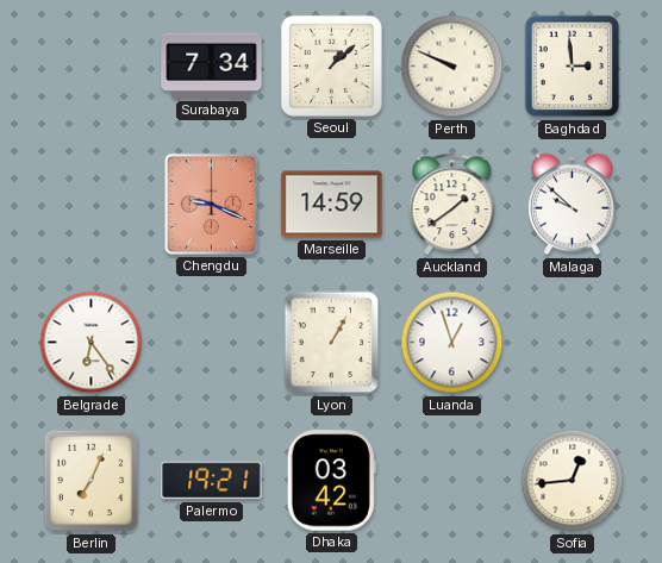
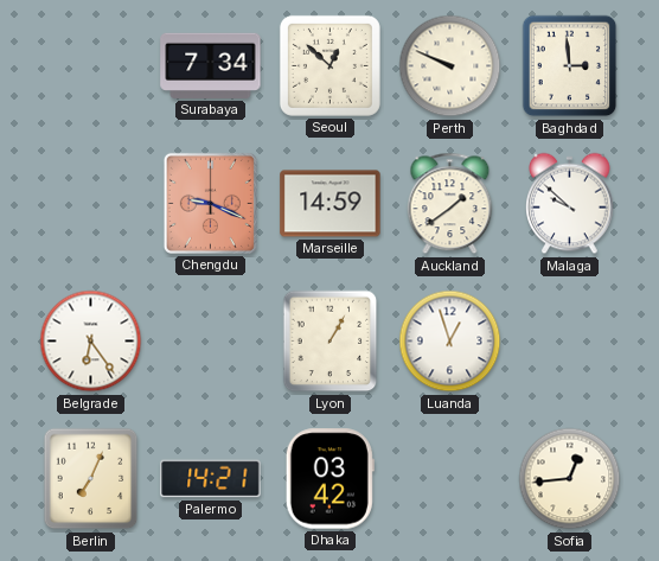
Seoul: 1:08 -> 12:52 (329, 65)
Palermo: 19:21 -> 14:21 (211, 479)
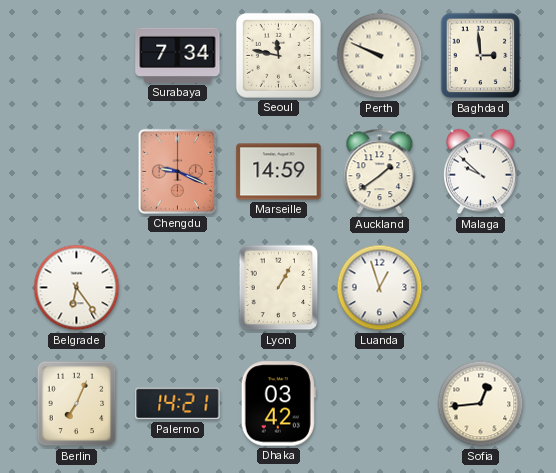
Seoul: 12:52 -> 11:47 (278, 55)
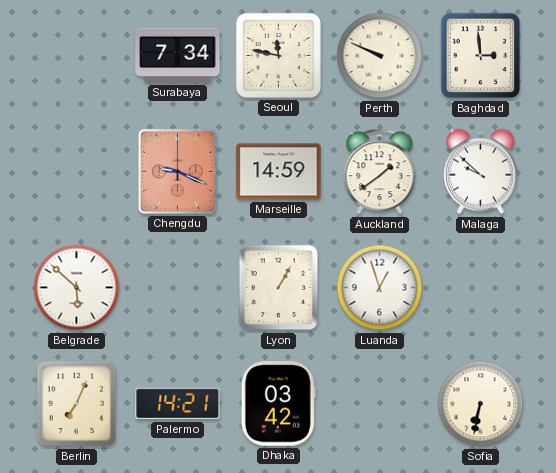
Belgrade: 6:24 -> 5:52 (77, 288)
Sofia: 12:44 -> 6:32 (481, 404)
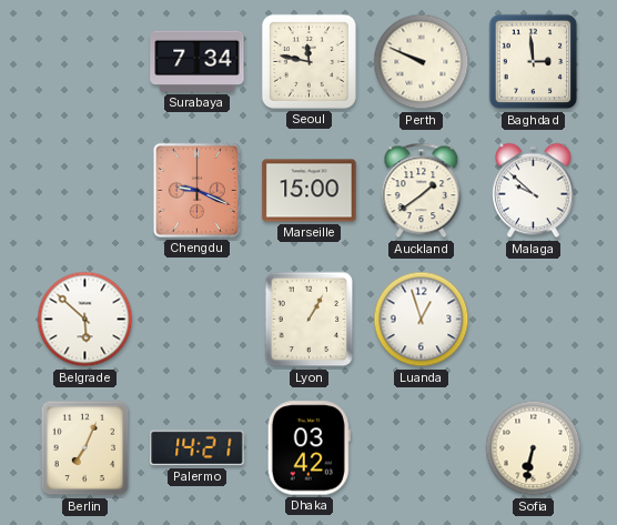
Marseille: 14:59 -> 15:00 (310, 191)
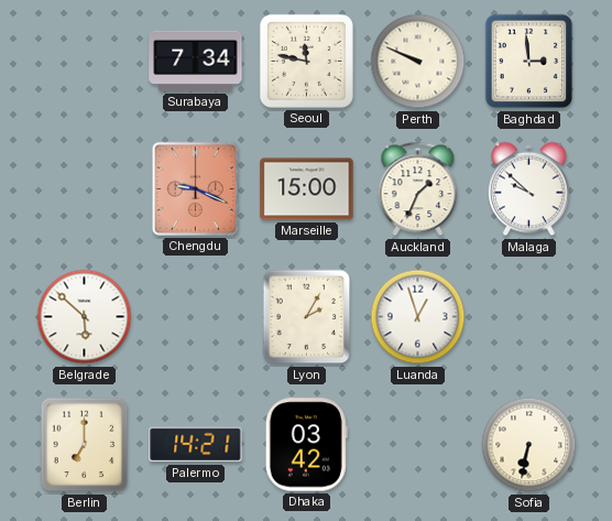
Auckland: 1:39 -> 1:34 (418, 189)
Lyon: 1:05 -> 2:05 (307, 317)
Berlin: 7:04 -> 7:00 (85, 445)
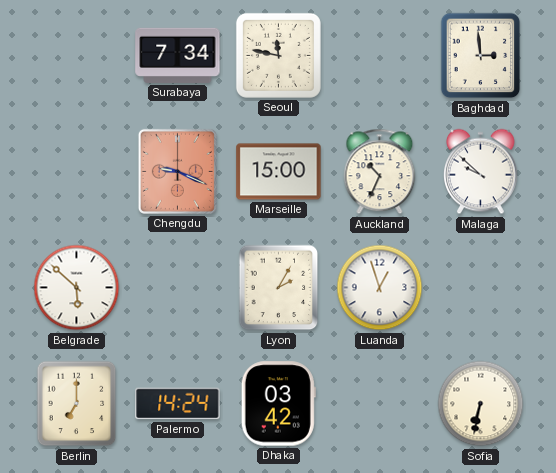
Perth: 9:49 -> none (418, 62)
Auckland: 1:34 -> 10:34 (380, 172)
Palermo: 14:21 -> 14:24 (178, 404)
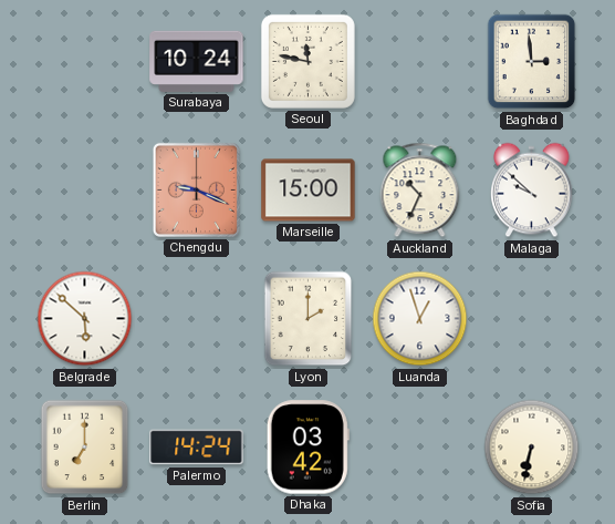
Surabaya: 7:34 -> 10:24 (197, 61)
Lyon: 2:05 -> 2:00 (309, 319)
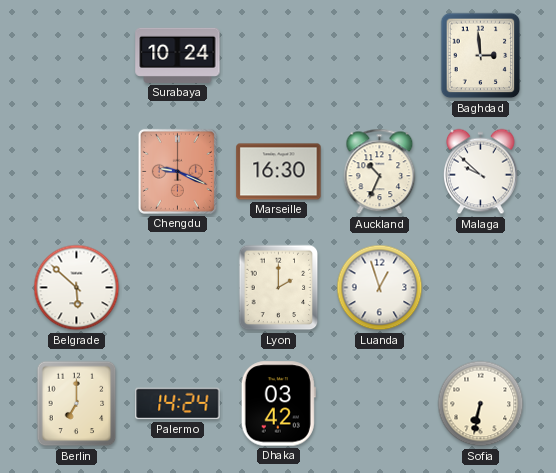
Seoul: 11:47 -> none (307, 61)
Marseille: 15:00 -> 16:30 (279, 172)
